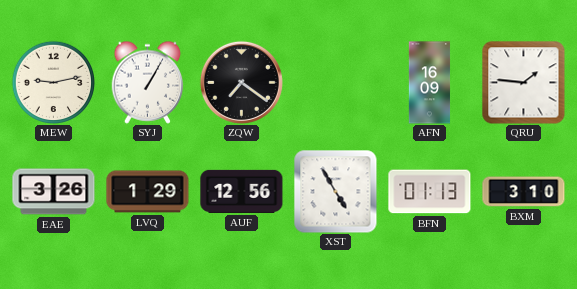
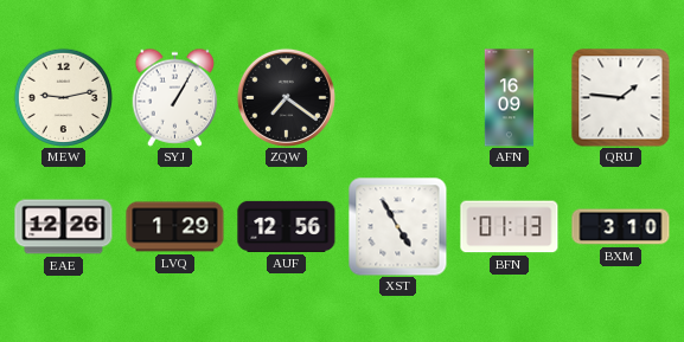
EAE: 3:26 -> 12:26 (64, 227)
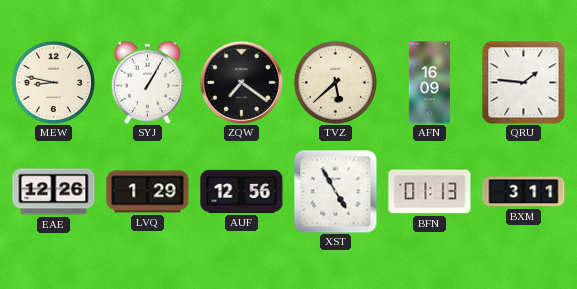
MEW: 9:13 -> 8:47 (53, 82)
TVZ: none -> 5:38 (335, 82)
BXM: 3:10 -> 3:11 (524, 192)
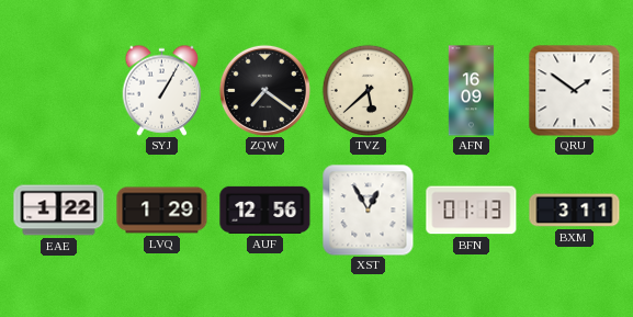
MEW: 8:47 -> none (53, 82)
QRU: 1:46 -> 1:51 (575, 91)
EAE: 12:26 -> 1:22 (59, 211)
XST: 4:55 -> 12:55 (369, 211)
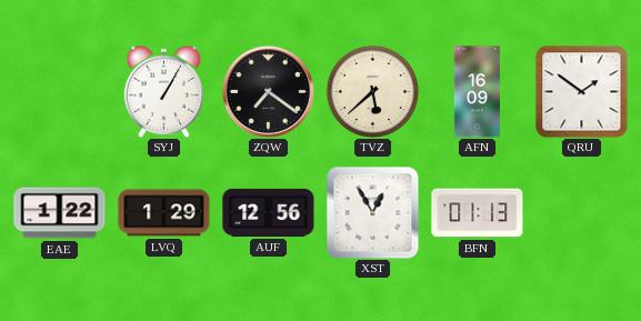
BXM: 3:11 -> none (575, 211)
